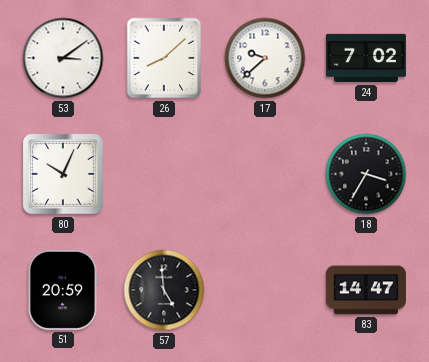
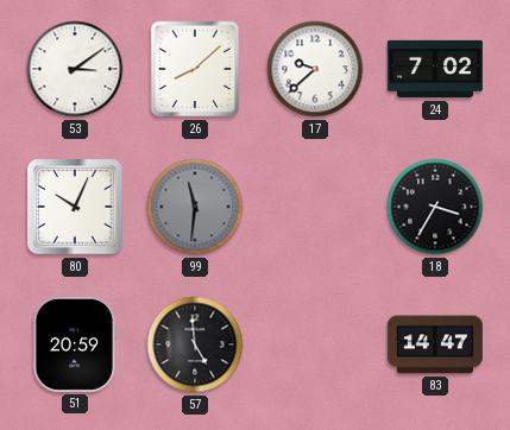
99: none -> 11:31 (195, 207)
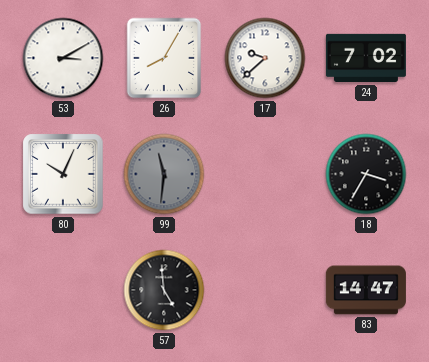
53: 3:09 -> 3:10 (63, 58)
26: 8:08 -> 8:05 (164, 58)
51: 20:59 -> none (75, 344)
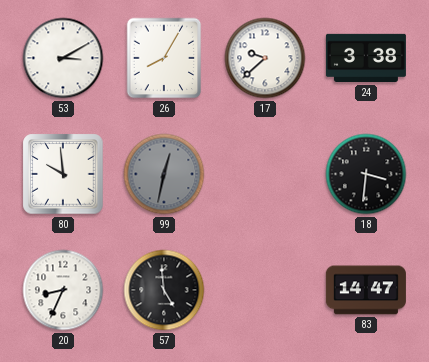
24: 7:02 -> 3:38 (366, 58)
80: 10:04 -> 9:59 (63, 174)
99: 11:31 -> 12:32 (164, 174)
18: 3:35 -> 3:31 (366, 174)
20: none -> 8:34 (63, 290)
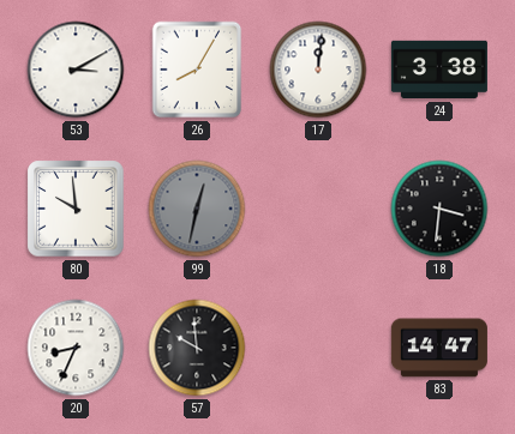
17: 9:38 -> 12:01 (318, 70)
57: 4:59 -> 9:59 (197, 348)
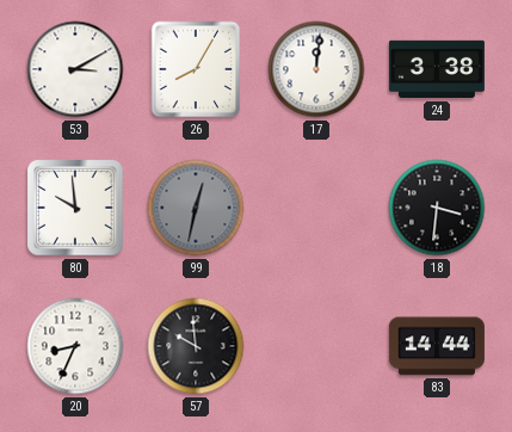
83: 14:47 -> 14:44 (437, 346)
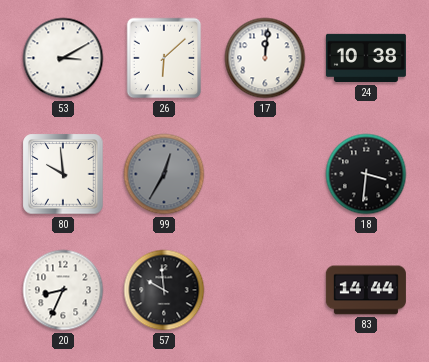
26: 8:05 -> 6:08 (164, 58)
24: 3:38 -> 10:38 (366, 58)
99: 12:32 -> 12:35 (164, 174)
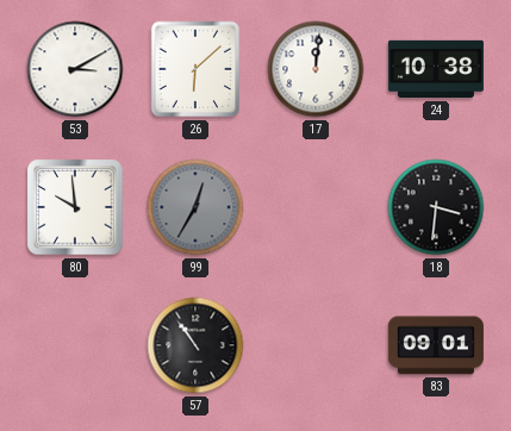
20: 8:34 -> none (63, 290)
57: 9:59 -> 10:54 (195, 345)
83: 14:44 -> 09:01 (436, 345)
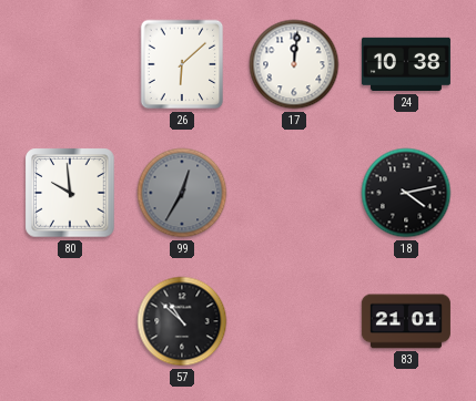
53: 3:10 -> none (75, 69)
18: 3:31 -> 4:13 (406, 193)
57: 10:54 -> 10:52 (182, 321)
83: 09:01 -> 21:01 (406, 321)
